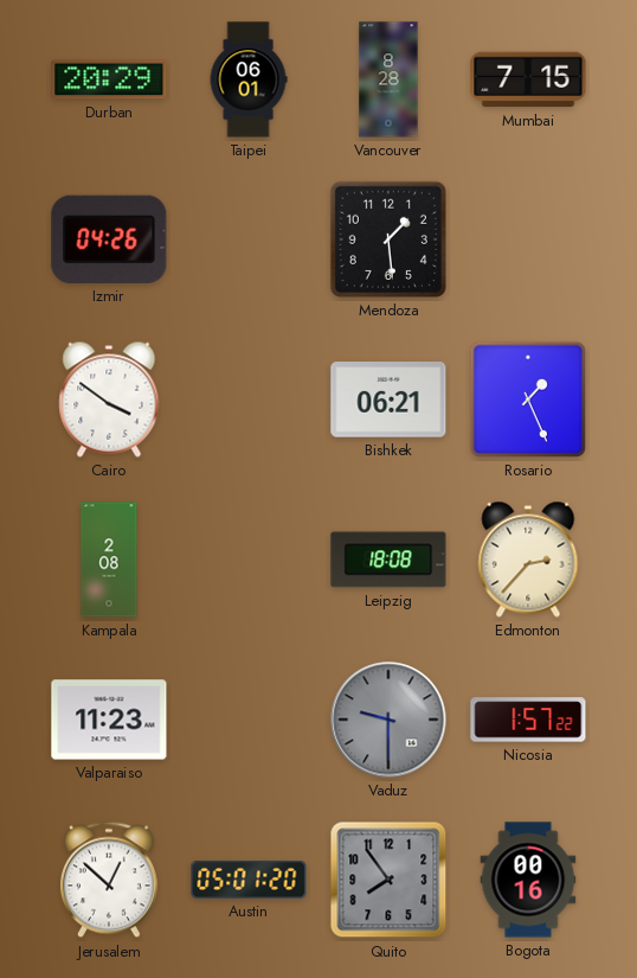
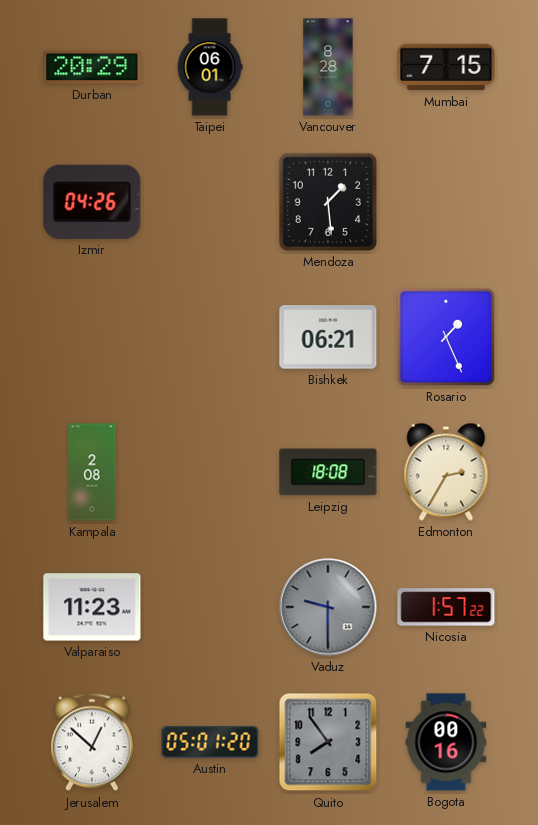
Cairo: 3:51 -> none (109, 399)
Edmonton: 2:37 -> 2:35 (446, 472)
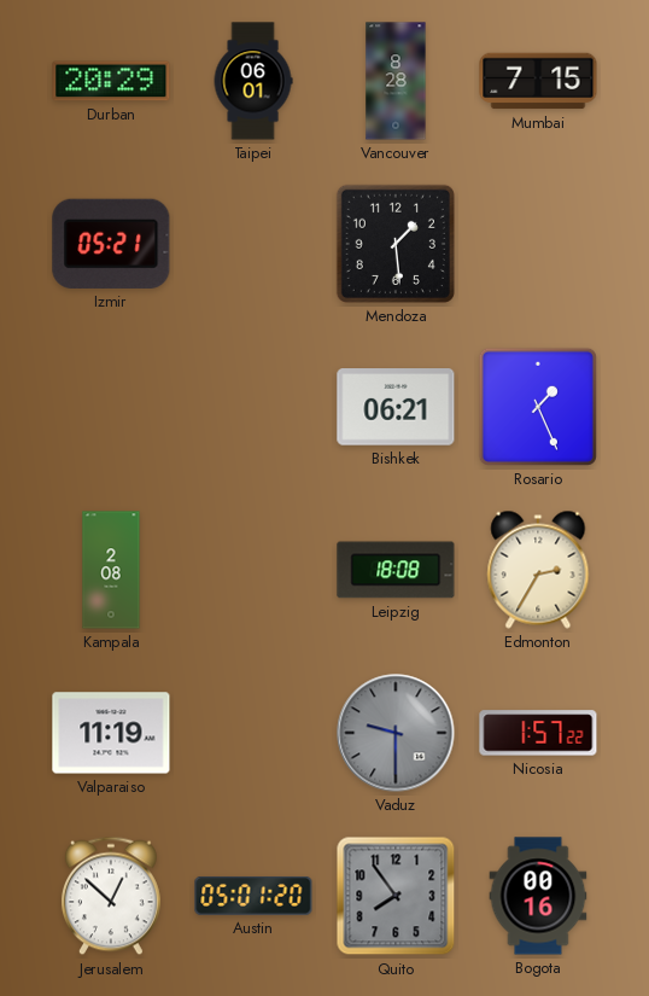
Izmir: 04:26 -> 05:21 (111, 244)
Valparaiso: 11:23 -> 11:19 (111, 733)
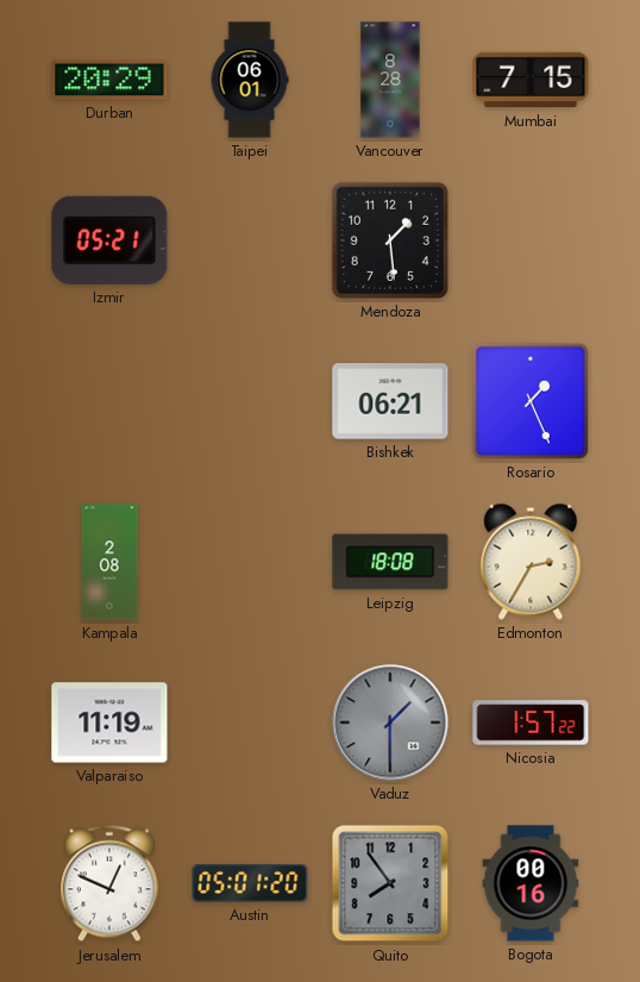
Vaduz: 9:30 -> 1:30 (390, 723)
Jerusalem: 12:52 -> 12:49 (109, 883)
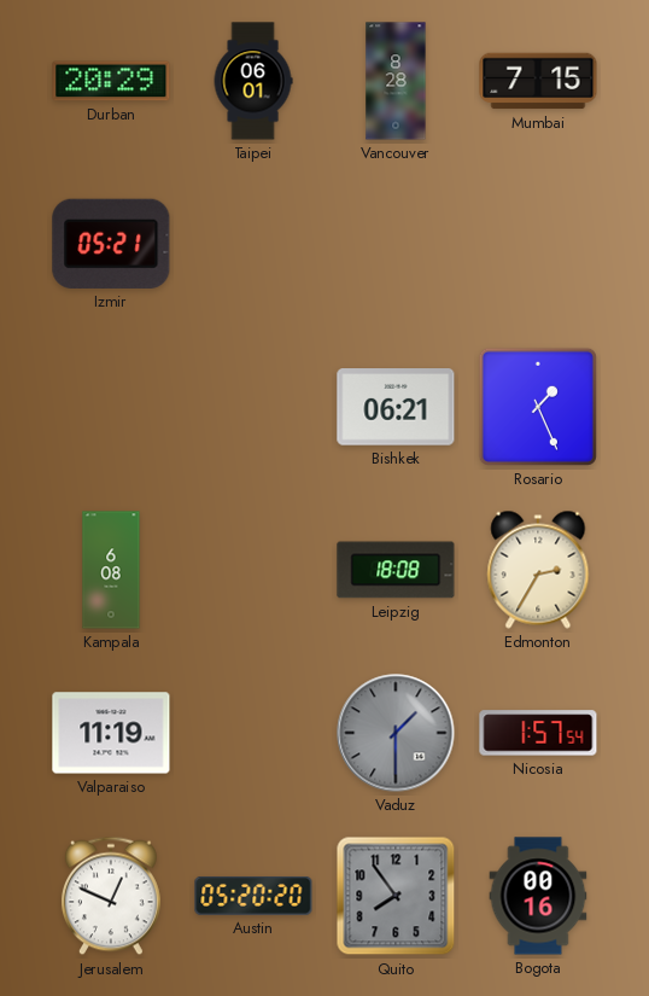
Mendoza: 1:29 -> none (390, 240)
Kampala: 2:08 -> 6:08 (111, 570)
Nicosia: 1:57:22 -> 1:57:54 (538, 733)
Austin: 05:01 -> 05:20 (253, 896)
